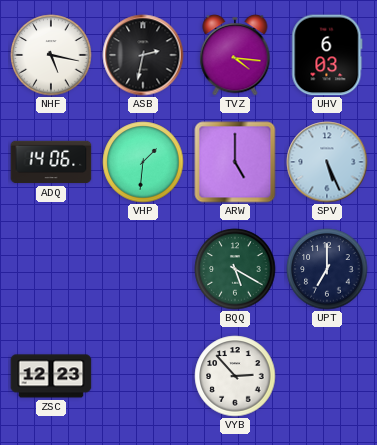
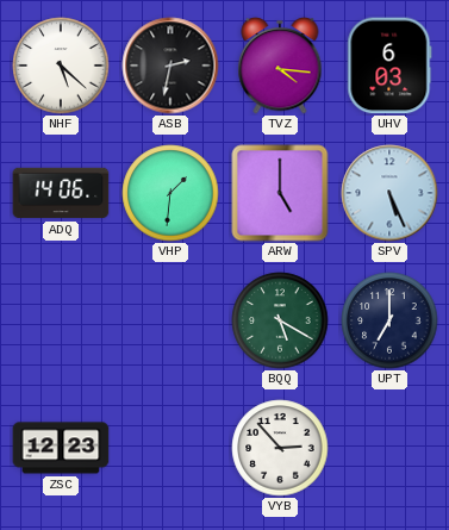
NHF: 5:17 -> 5:22 (61, 66)
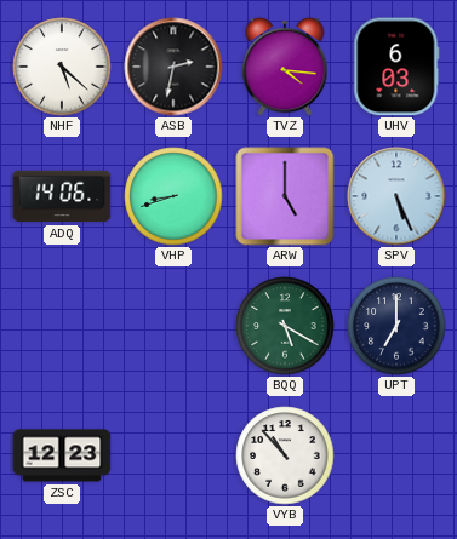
VHP: 1:31 -> 8:42 (173, 196)
VYB: 2:53 -> 10:53 (285, 455)
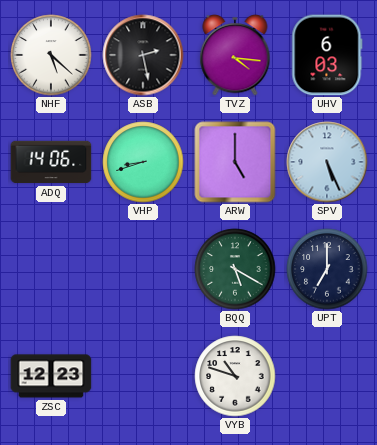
ASB: 2:32 -> 2:28 (143, 55)
VYB: 10:53 -> 10:48 (235, 376)
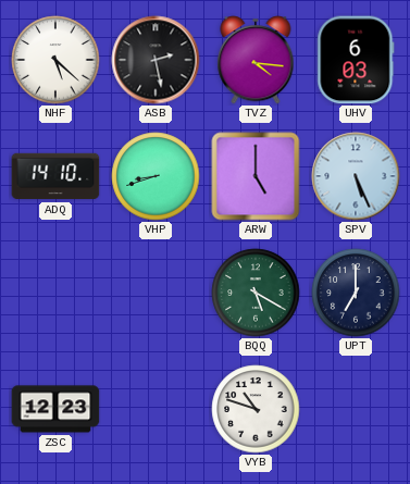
ADQ: 14:06 -> 14:10 (55, 176)
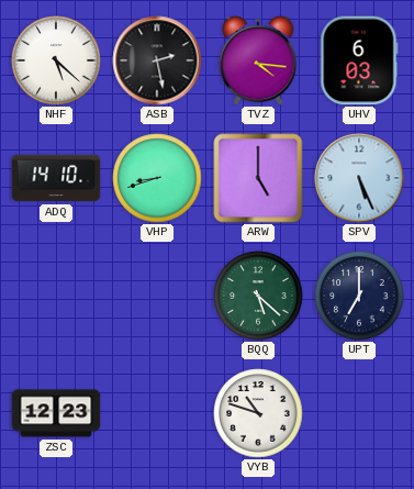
BQQ: 5:20 -> 5:22 (258, 296)
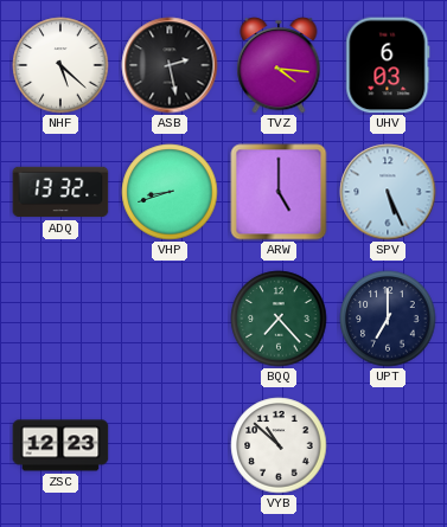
ADQ: 14:10 -> 13:32 (60, 192)
BQQ: 5:22 -> 7:23 (279, 319)
VYB: 10:48 -> 10:52 (279, 445)
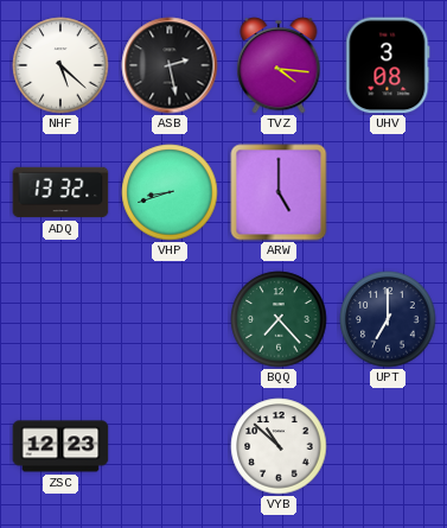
UHV: 6:03 -> 3:08 (388, 65)
SPV: 5:26 -> none (388, 192)
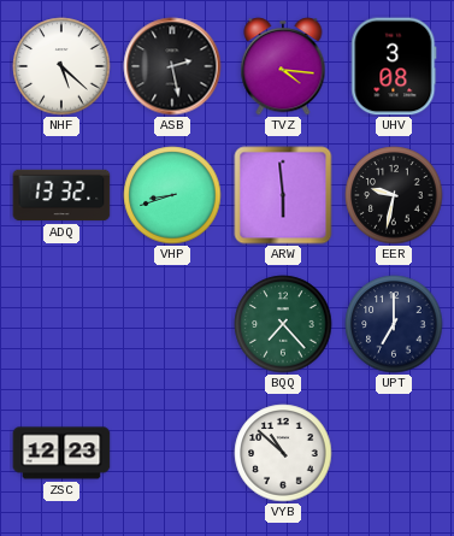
ARW: 5:00 -> 5:59 (283, 195)
EER: none -> 9:32 (394, 195)
